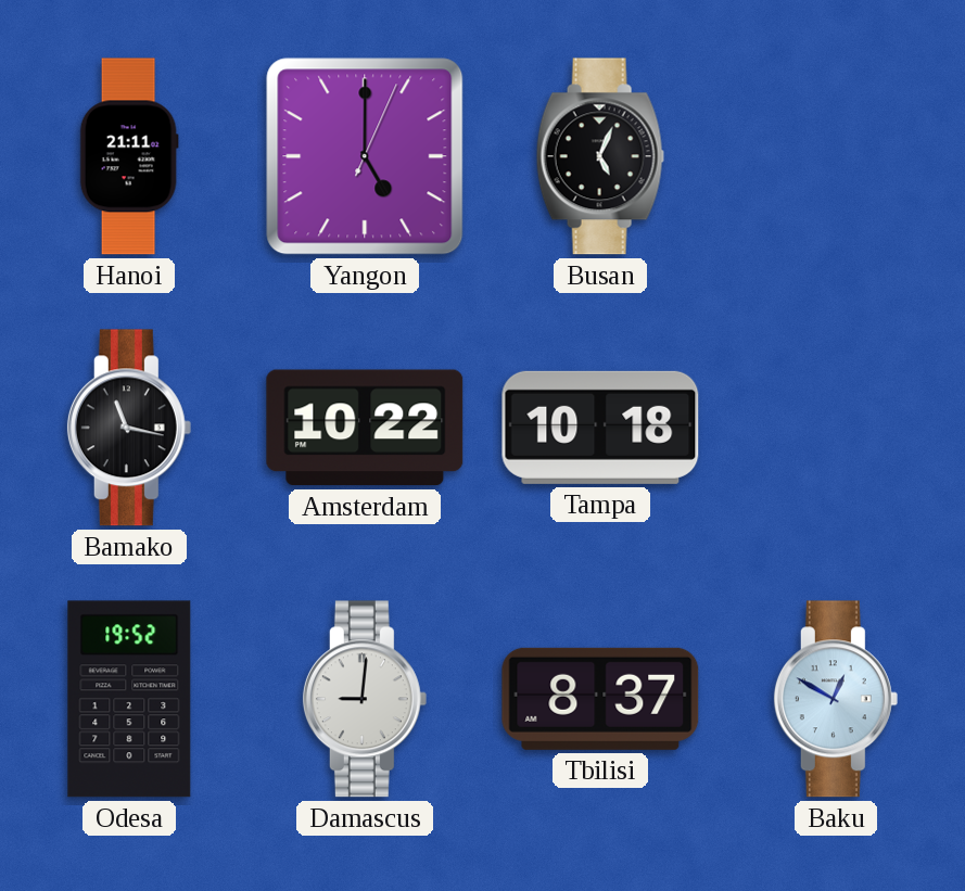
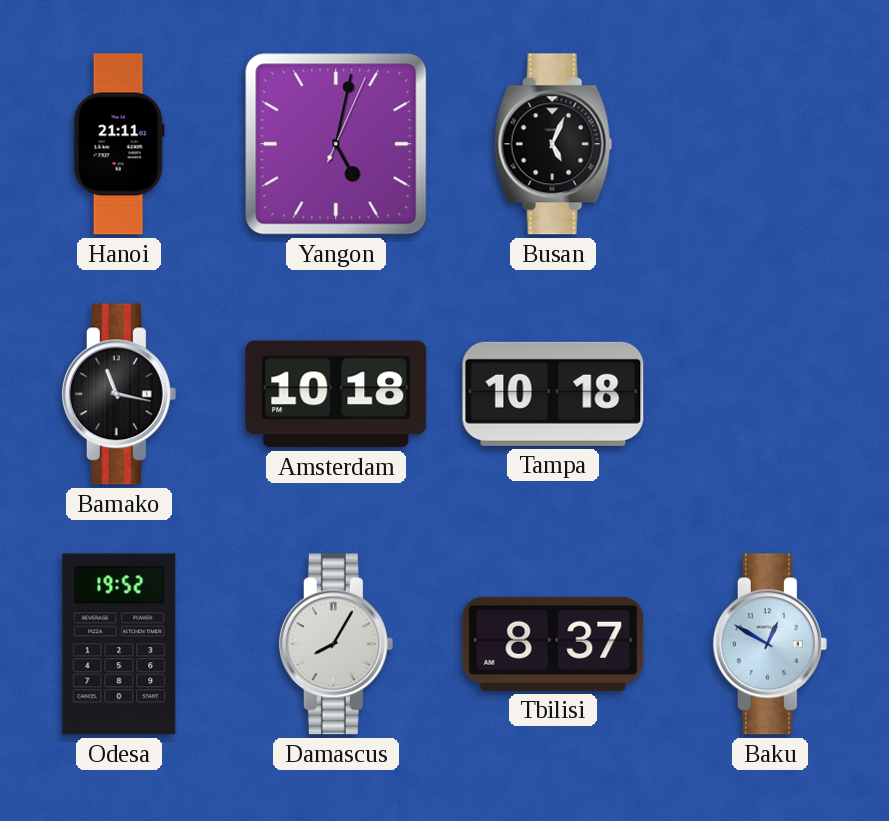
Yangon: 5:00 -> 5:02 (336, 144)
Amsterdam: 10:22 -> 10:18 (336, 394)
Damascus: 9:01 -> 8:05 (336, 644)
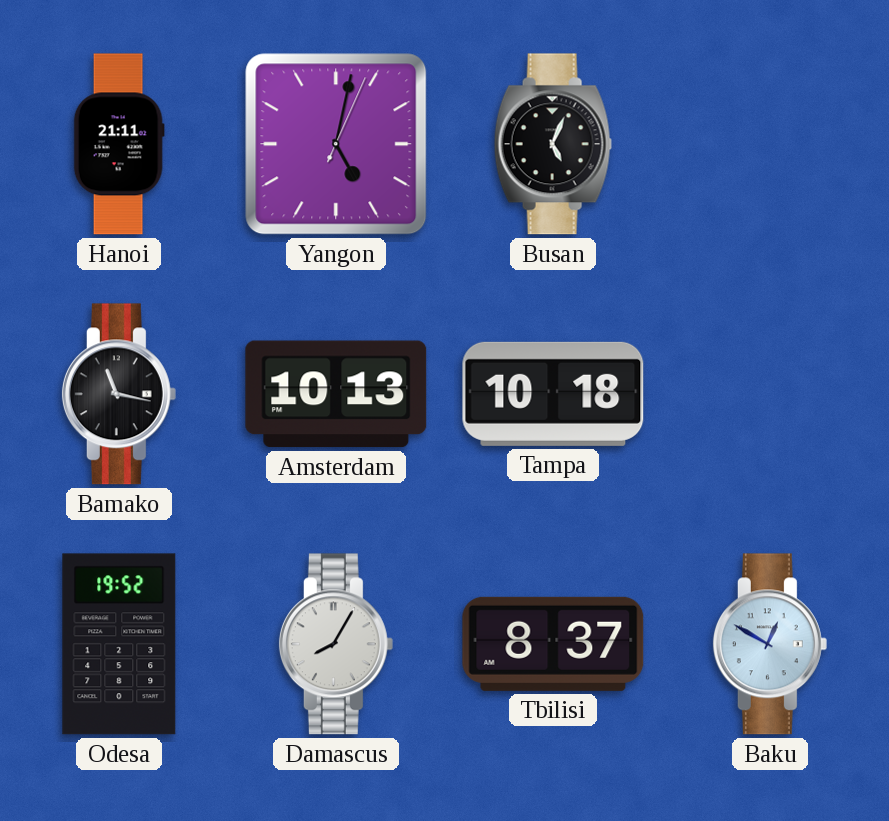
Amsterdam: 10:18 -> 10:13 (336, 394)
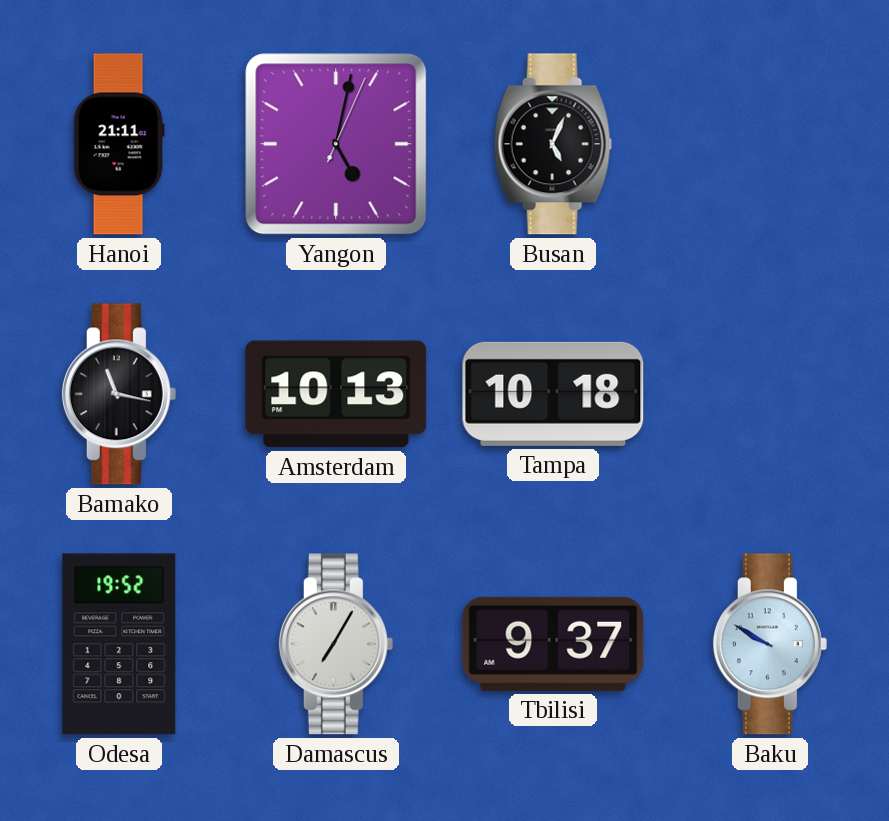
Damascus: 8:05 -> 7:05 (336, 644)
Tbilisi: 8:37 -> 9:37 (553, 644)
Baku: 12:50 -> 9:50 (770, 644)
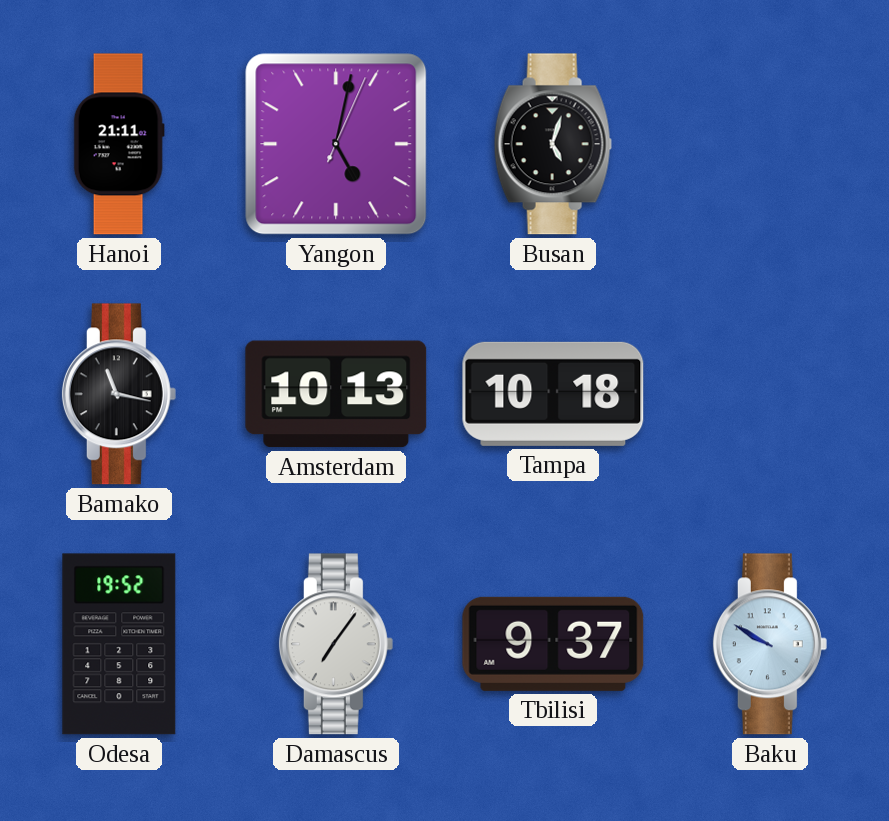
Busan: 5:04 -> 5:03 (553, 144)
Damascus: 7:05 -> 7:06 (336, 644)
